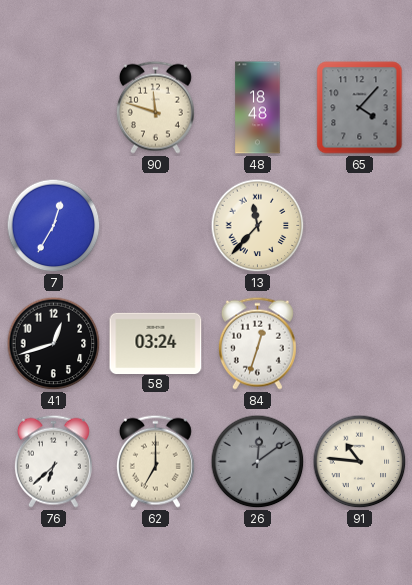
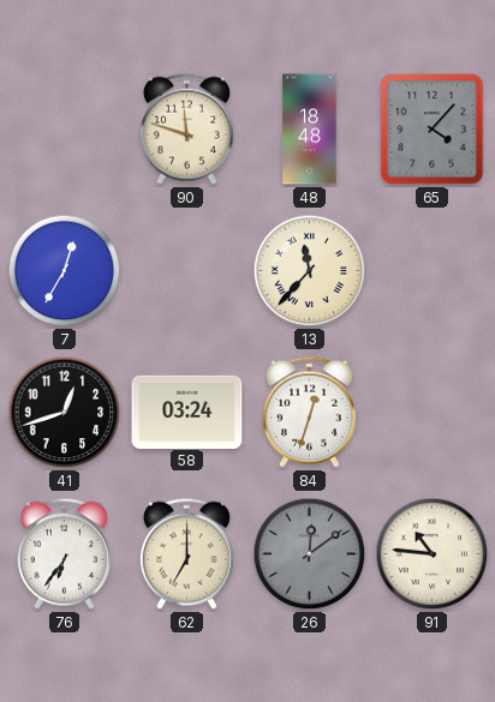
76: 6:38 -> 6:36 (64, 553)
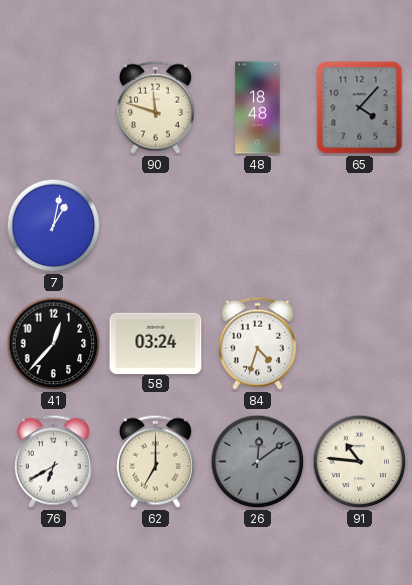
7: 12:35 -> 1:02 (54, 226)
13: 11:37 -> none (310, 271)
41: 12:42 -> 12:37 (54, 344)
84: 12:33 -> 4:33 (257, 343)
76: 6:36 -> 6:40 (53, 461)
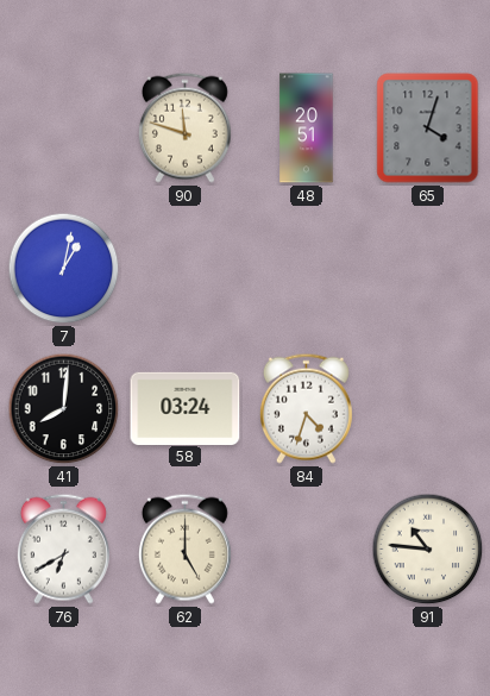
48: 18:48 -> 20:51 (307, 128)
65: 4:07 -> 4:03 (428, 128)
41: 12:37 -> 8:01 (64, 409)
62: 7:00 -> 5:00 (184, 548)
26: 12:09 -> none (258, 462)
